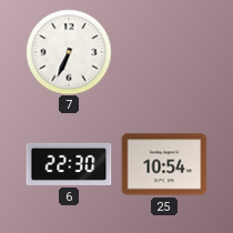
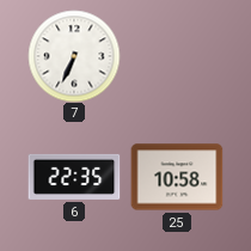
6: 22:30 -> 22:35 (74, 177)
25: 10:54 -> 10:58 (177, 177)
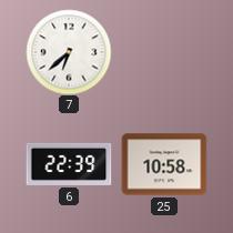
7: 6:34 -> 6:38 (69, 52)
6: 22:35 -> 22:39 (69, 164)
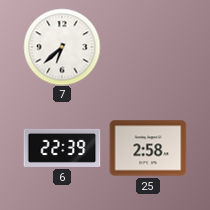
25: 10:58 -> 2:58 (148, 148)
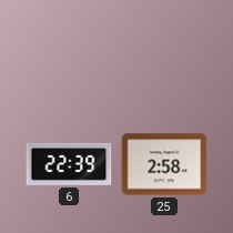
7: 6:38 -> none (62, 47)
